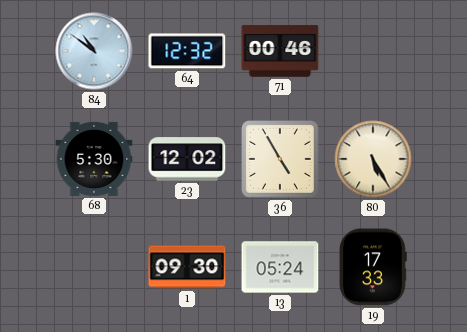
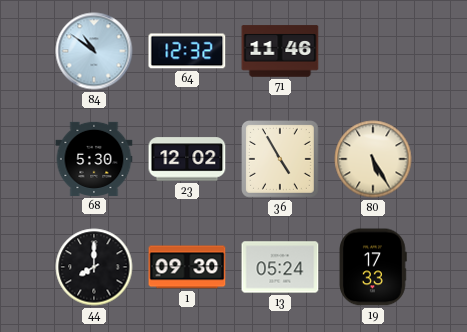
71: 00:46 -> 11:46 (280, 51)
44: none -> 8:00 (94, 267)
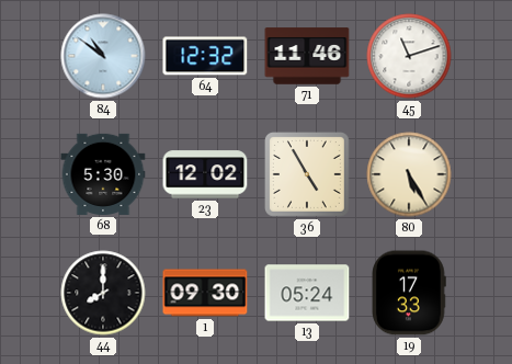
45: none -> 11:12 (409, 56)
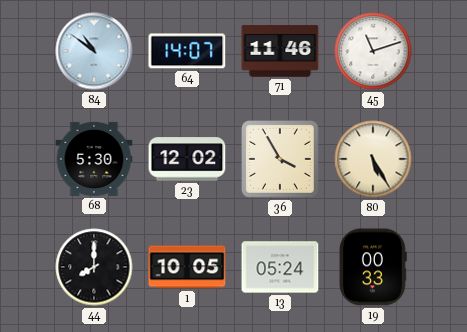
64: 12:32 -> 14:07 (187, 51)
36: 4:55 -> 3:55 (281, 160)
1: 09:30 -> 10:05 (187, 267)
19: 17:33 -> 00:33 (373, 267)
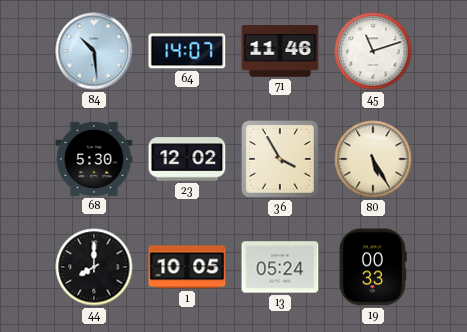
84: 10:51 -> 10:29 (94, 51)
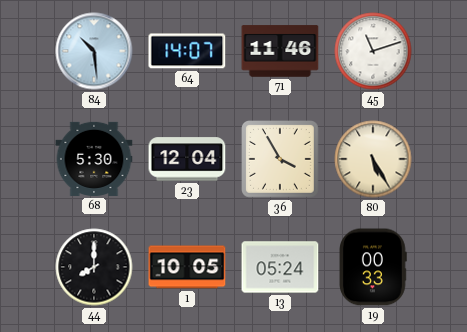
23: 12:02 -> 12:04 (187, 159)
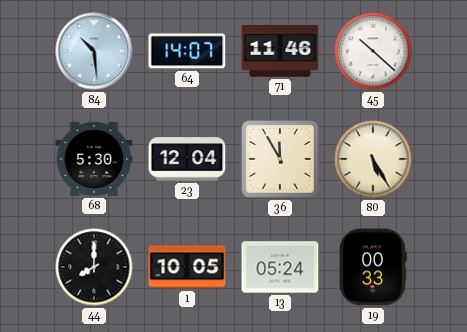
45: 11:12 -> 10:22 (373, 51)
36: 3:55 -> 11:55 (281, 160)
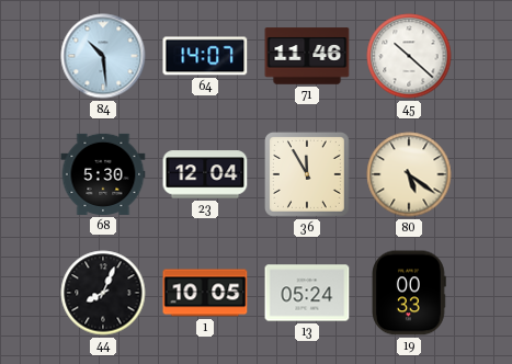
80: 5:25 -> 5:21 (409, 174)
44: 8:00 -> 8:04 (103, 293)
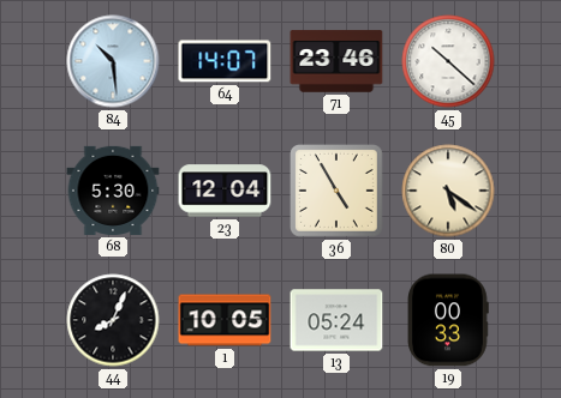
71: 11:46 -> 23:46 (336, 61)
36: 11:55 -> 4:55 (338, 192)
